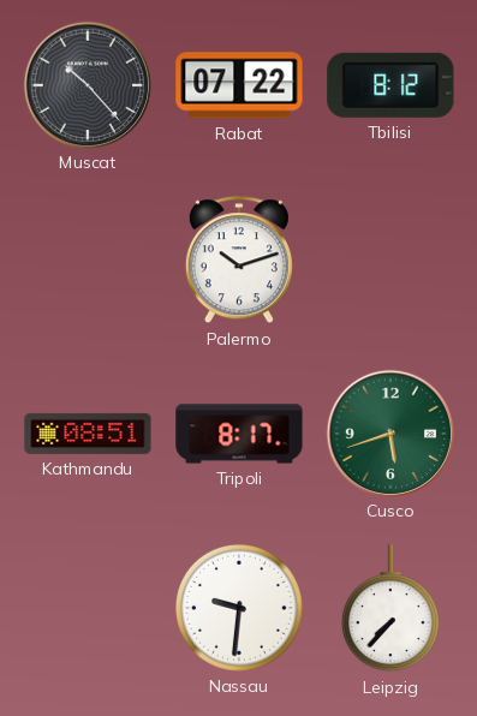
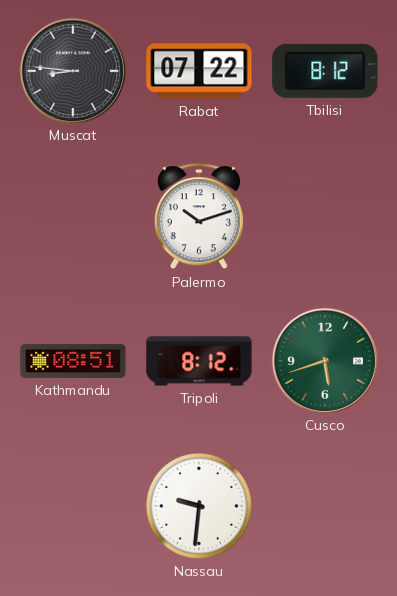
Muscat: 10:23 -> 8:46 (72, 70)
Tripoli: 8:17 -> 8:12 (199, 361)
Leipzig: 7:37 -> none (390, 609)
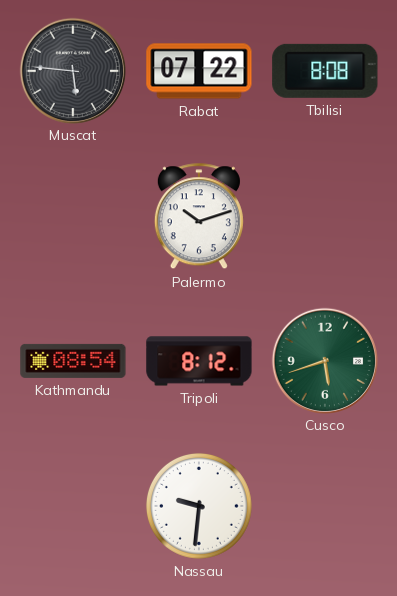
Muscat: 8:46 -> 5:46 (72, 70)
Tbilisi: 8:12 -> 8:08 (325, 71)
Kathmandu: 08:51 -> 08:54 (73, 361)
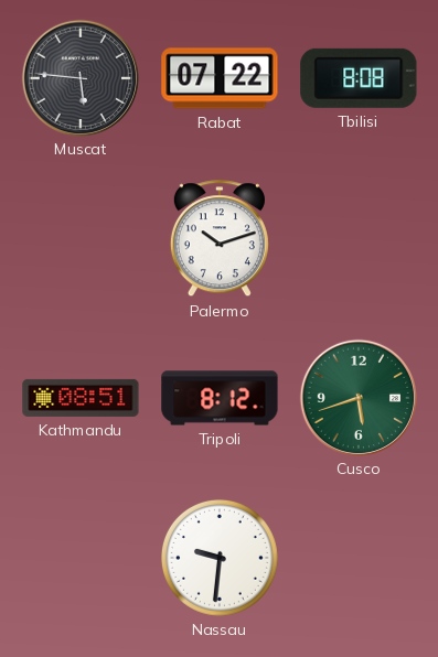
Kathmandu: 08:54 -> 08:51 (81, 398)
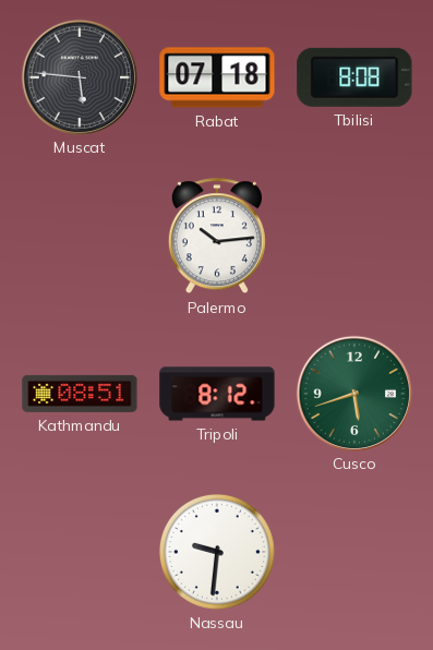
Rabat: 07:22 -> 07:18 (217, 77)
Palermo: 10:12 -> 10:14 (217, 237)
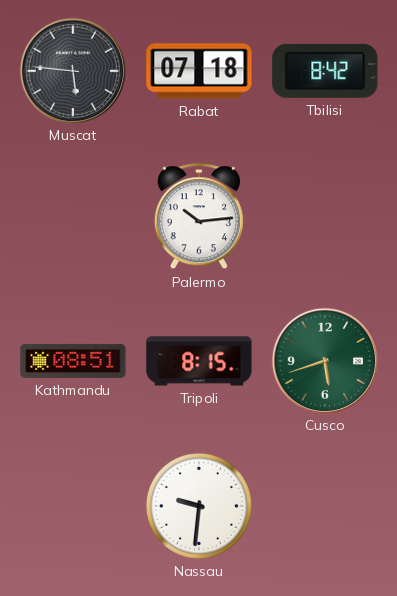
Tbilisi: 8:08 -> 8:42 (325, 71)
Tripoli: 8:12 -> 8:15 (199, 361)
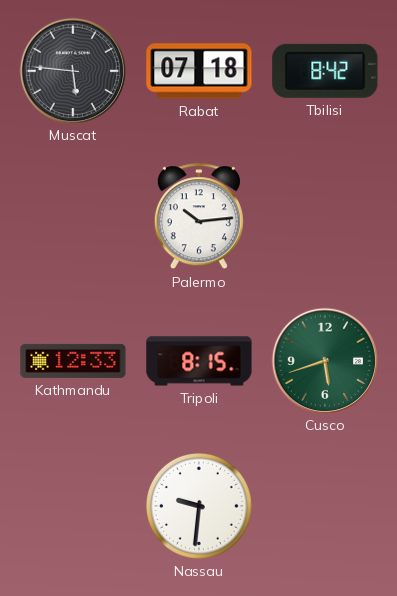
Kathmandu: 08:51 -> 12:33 (73, 361)
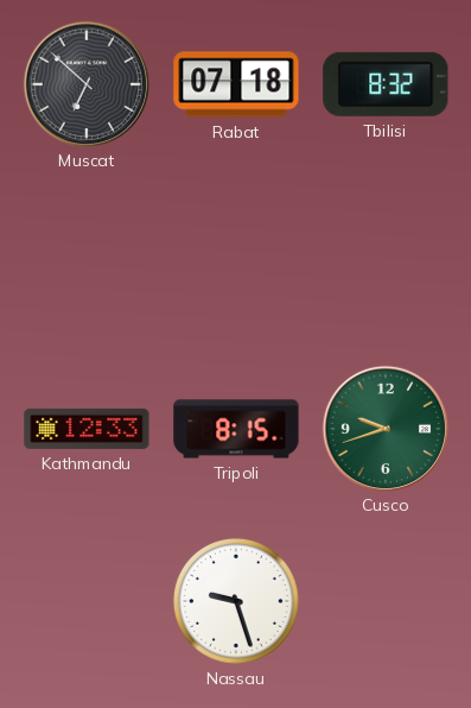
Muscat: 5:46 -> 6:52 (85, 83)
Tbilisi: 8:42 -> 8:32 (386, 84)
Palermo: 10:14 -> none (199, 217)
Cusco: 5:42 -> 9:42 (384, 428)
Nassau: 9:31 -> 9:27 (236, 601)
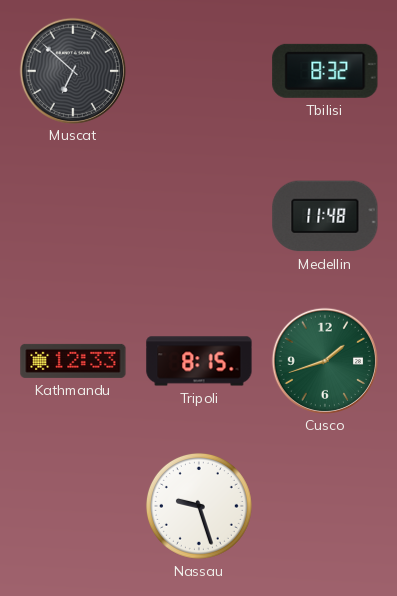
Rabat: 07:18 -> none (236, 84)
Medellin: none -> 11:48 (325, 216)
Cusco: 9:42 -> 1:42 (324, 360)
